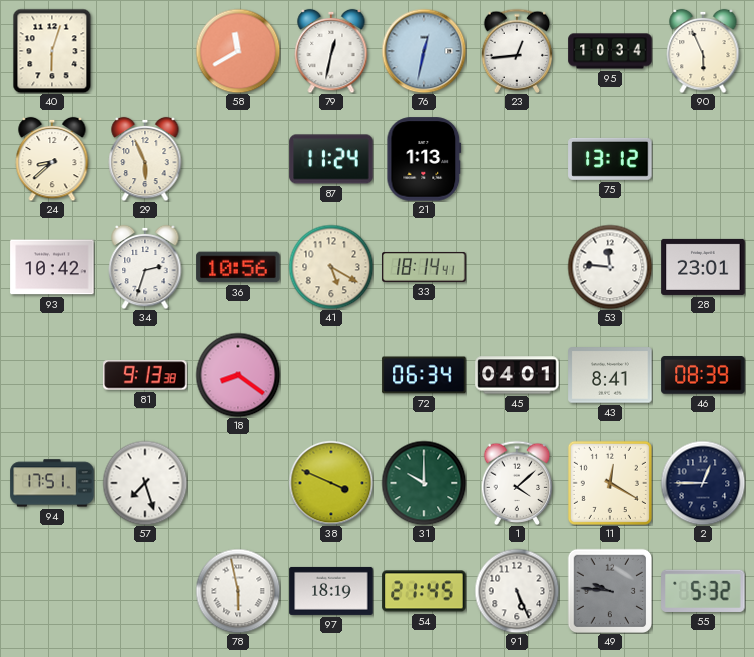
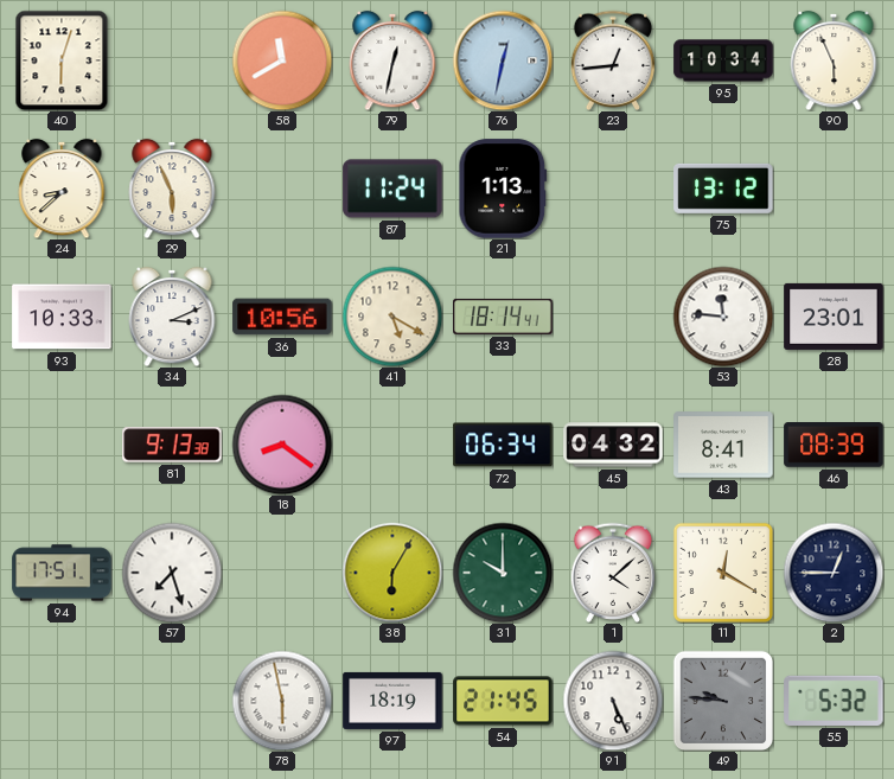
93: 10:42 -> 10:33 (62, 317)
34: 2:33 -> 3:11 (172, 317)
45: 04:01 -> 04:32 (613, 445)
38: 3:49 -> 6:05 (392, 573)
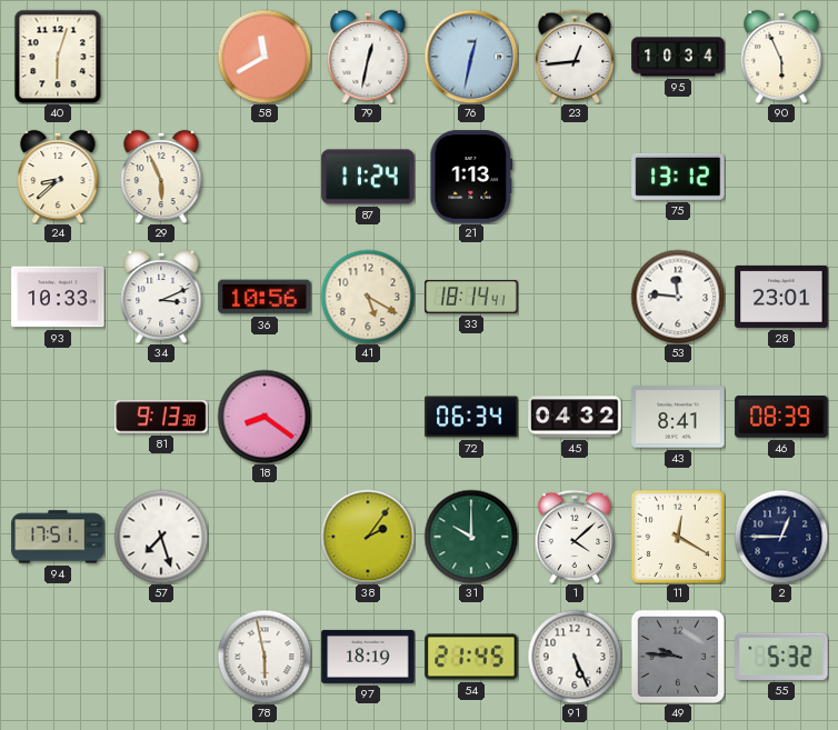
38: 6:05 -> 2:06 (368, 537)
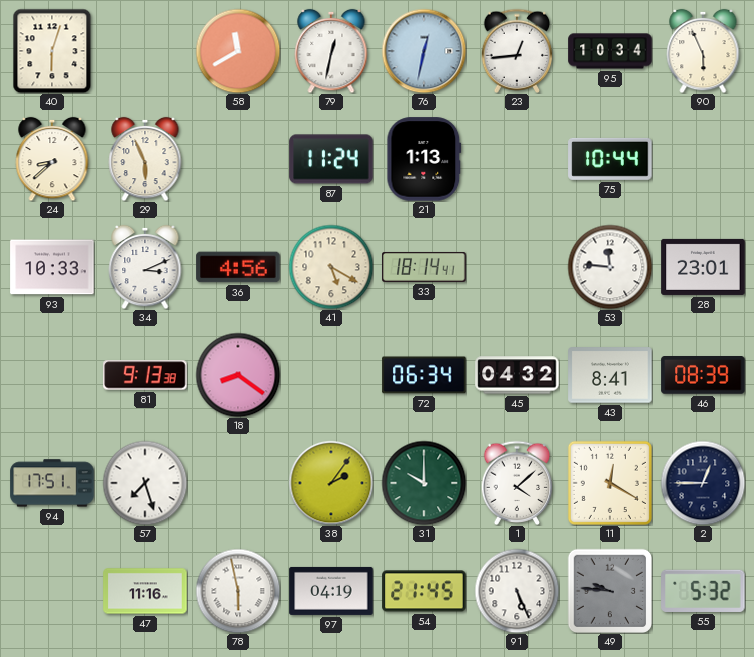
75: 13:12 -> 10:44 (610, 159)
36: 10:56 -> 4:56 (238, 267)
47: none -> 11:16 (145, 591)
97: 18:19 -> 04:19 (331, 591)
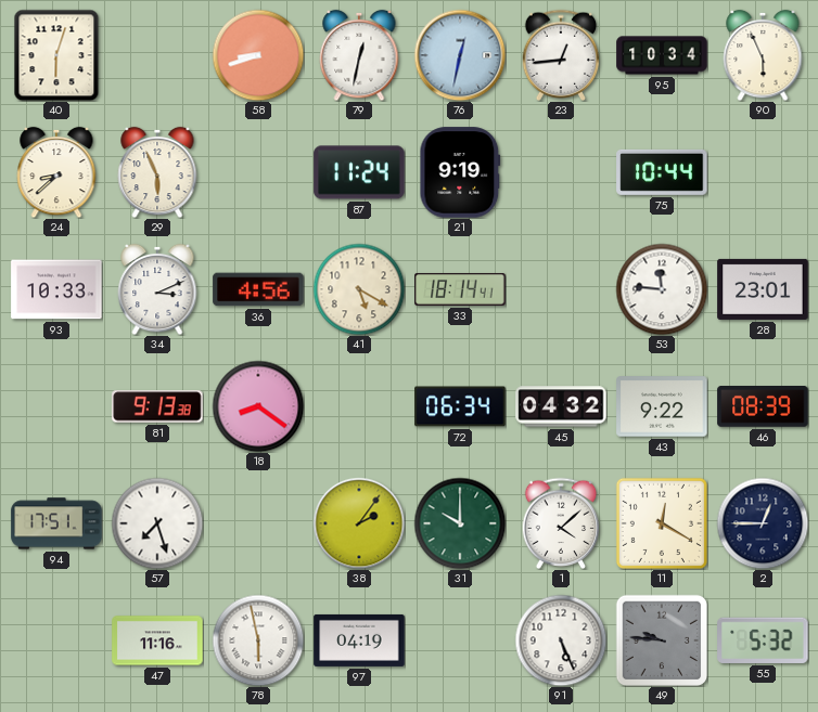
58: 11:40 -> 8:42 (258, 55)
21: 1:13 -> 9:19 (460, 172)
43: 8:41 -> 9:22 (662, 406)
54: 21:45 -> none (424, 591)
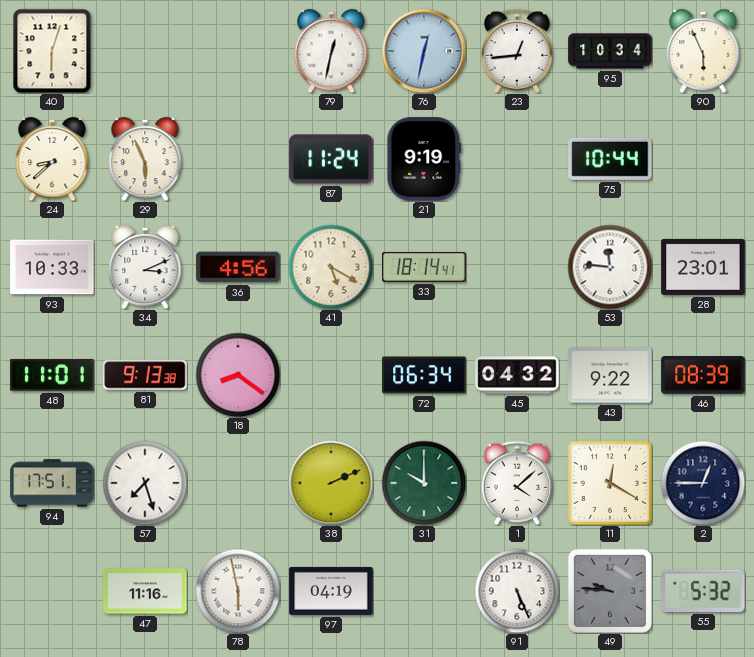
58: 8:42 -> none (258, 55)
48: none -> 11:01 (52, 375)
38: 2:06 -> 2:11 (331, 483)
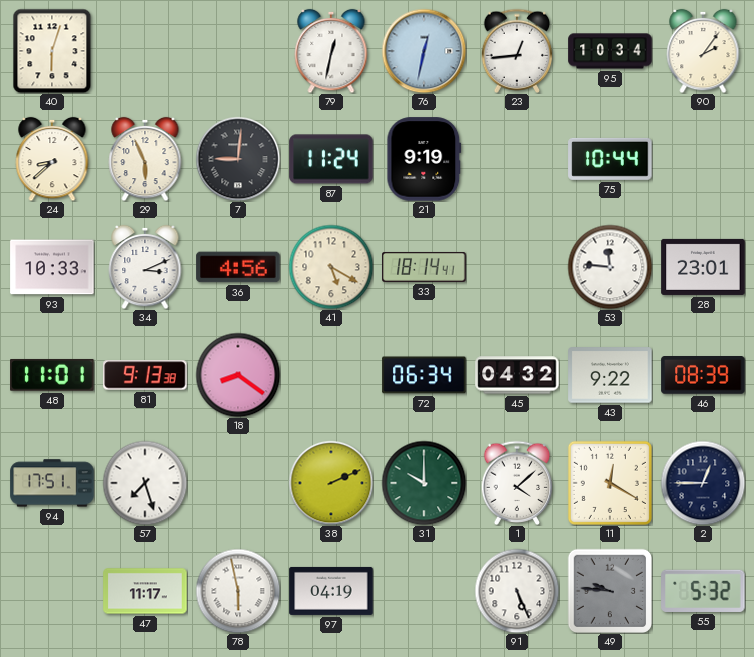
90: 5:56 -> 2:06 (703, 51)
7: none -> 9:01 (238, 159)
47: 11:16 -> 11:17 (145, 591)
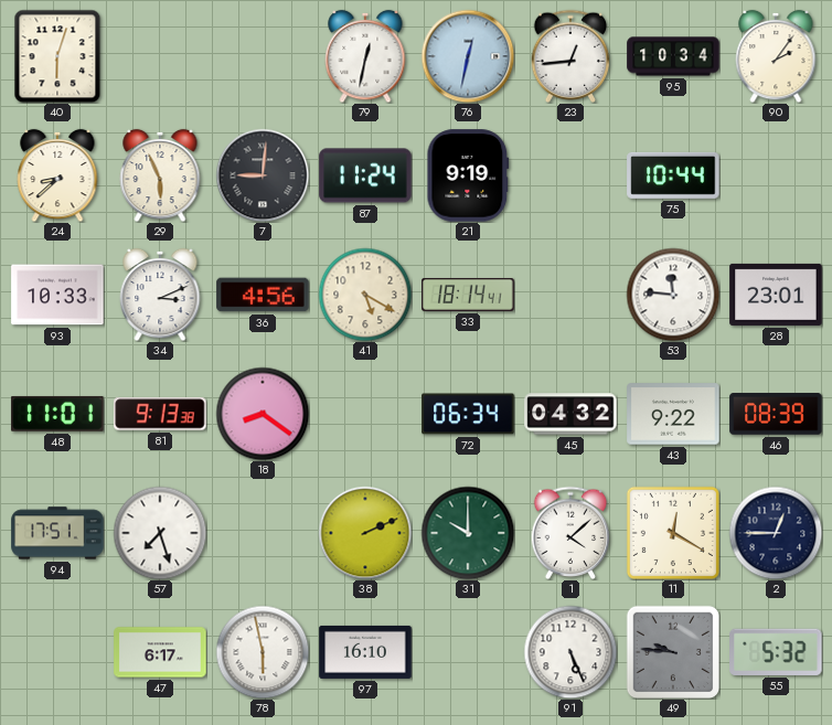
47: 11:17 -> 6:17 (160, 652)
97: 04:19 -> 16:10 (365, 652)
